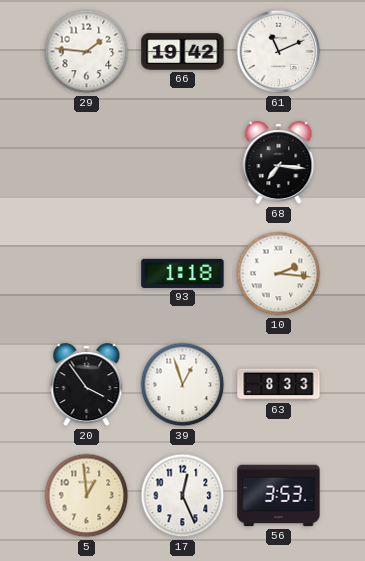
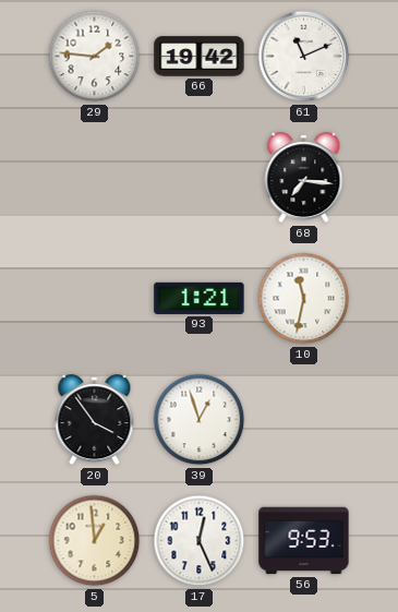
93: 1:18 -> 1:21 (200, 298)
10: 2:16 -> 11:32 (304, 299)
63: 8:33 -> none (279, 385)
56: 3:53 -> 9:53 (304, 541)
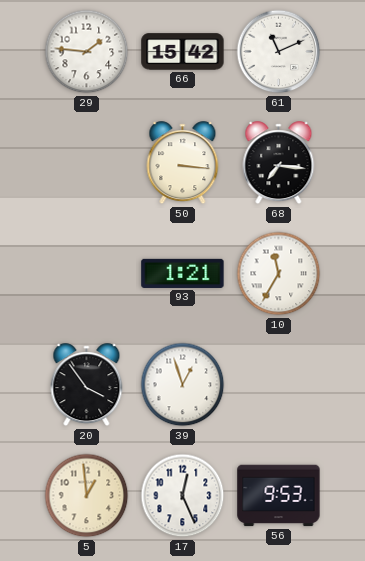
66: 19:42 -> 15:42 (183, 52)
50: none -> 3:16 (183, 163)
10: 11:32 -> 11:35 (279, 274)
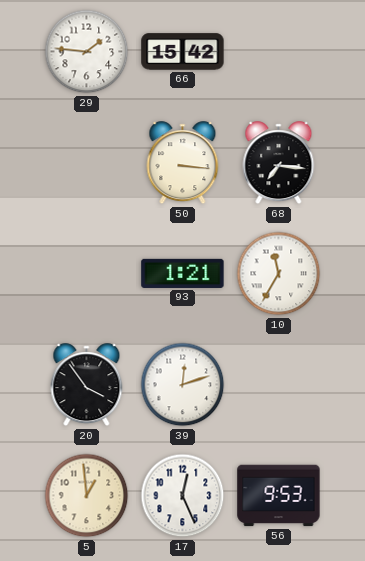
61: 11:11 -> none (279, 52)
39: 12:57 -> 12:12 (183, 385)
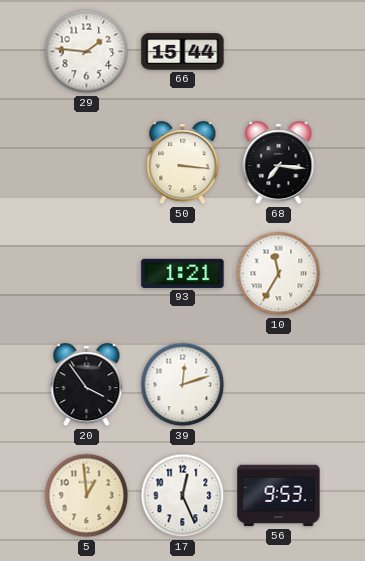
66: 15:42 -> 15:44 (183, 52)
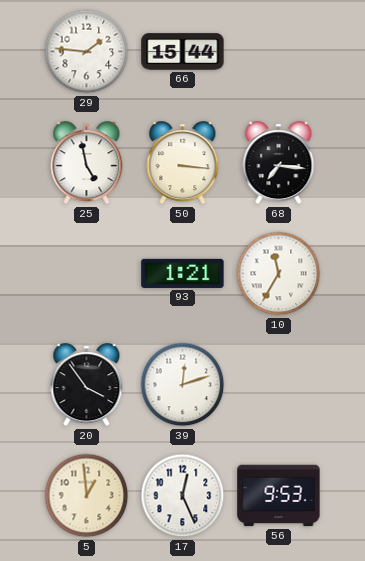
25: none -> 4:58 (87, 163)
